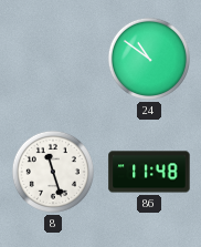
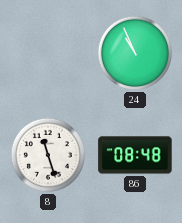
24: 10:51 -> 10:56 (135, 53)
86: 11:48 -> 08:48 (135, 155)
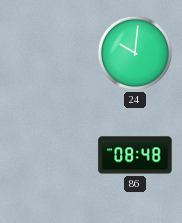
24: 10:56 -> 10:01 (135, 53)
8: 11:27 -> none (48, 155)
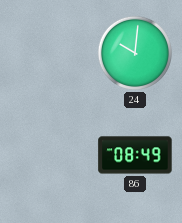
86: 08:48 -> 08:49 (135, 155)
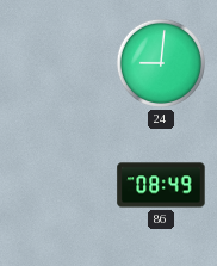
24: 10:01 -> 9:01 (161, 63)
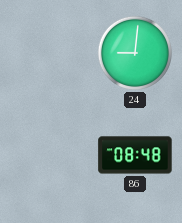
86: 08:49 -> 08:48 (135, 155)
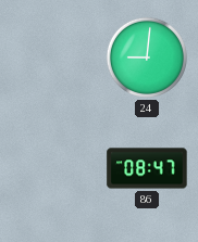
86: 08:48 -> 08:47 (147, 168)
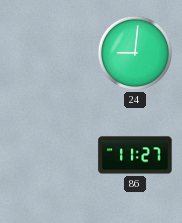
86: 08:47 -> 11:27 (135, 155)
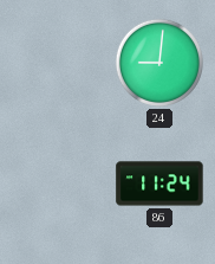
86: 11:27 -> 11:24 (159, 183)
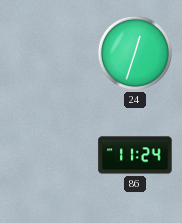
24: 9:01 -> 12:33 (135, 53)
